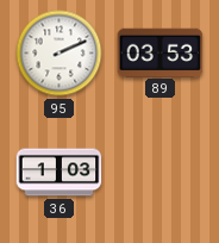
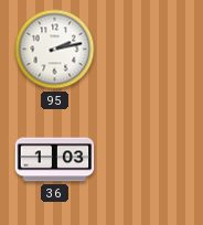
95: 2:11 -> 2:13 (55, 50)
89: 03:53 -> none (161, 52)
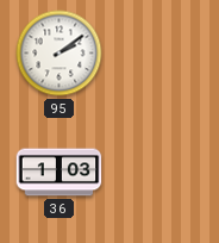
95: 2:13 -> 2:09 (60, 54)
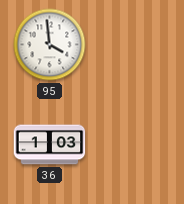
95: 2:09 -> 3:59 (50, 45)
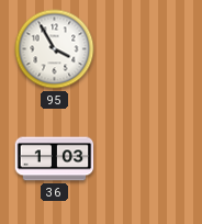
95: 3:59 -> 3:55 (55, 49)
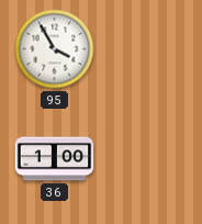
36: 1:03 -> 1:00 (55, 159)
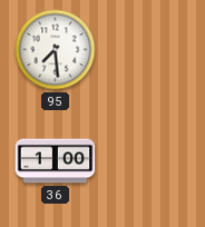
95: 3:55 -> 7:29 (56, 50)
